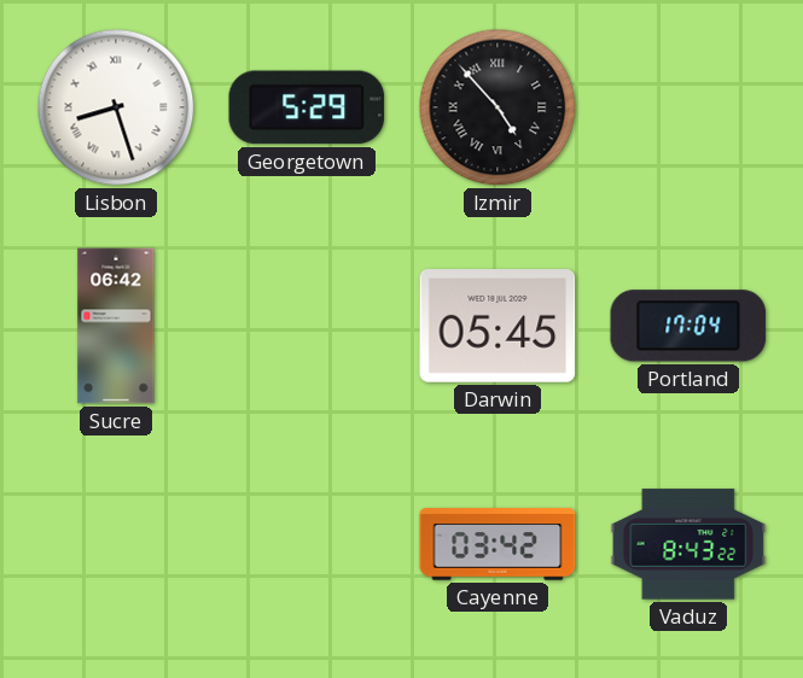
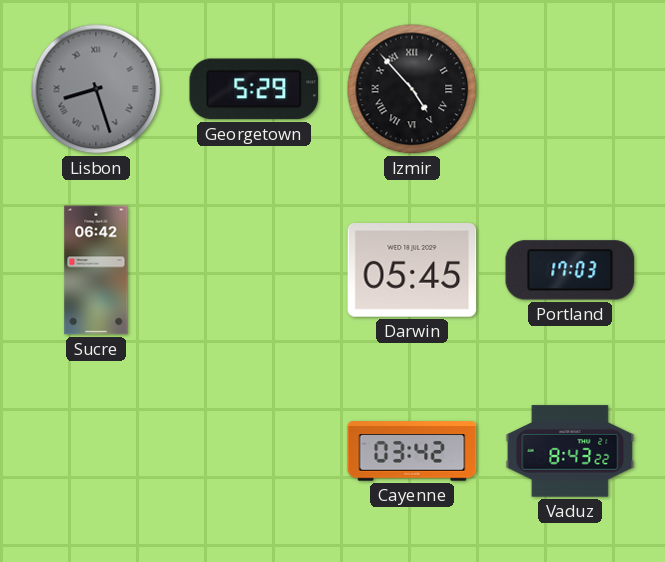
Lisbon dial: white -> grey (96, 89)
Portland: 17:04 -> 17:03 (570, 270)
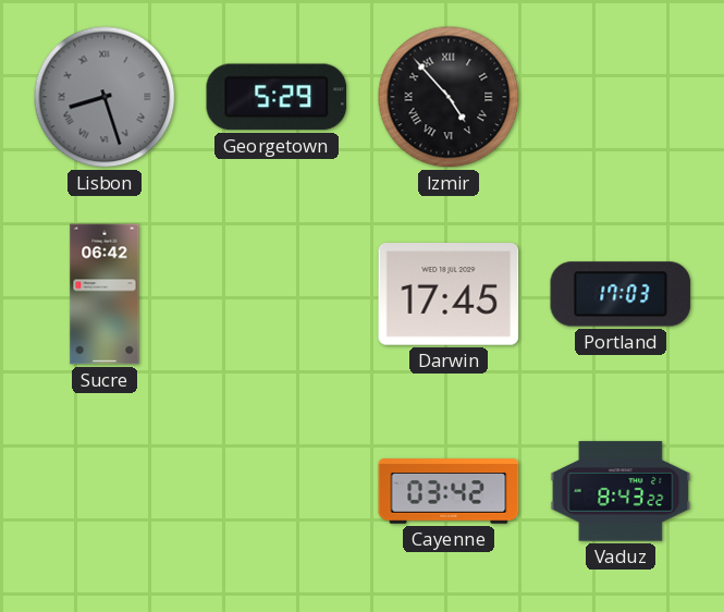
Darwin: 05:45 -> 17:45 (449, 295)
